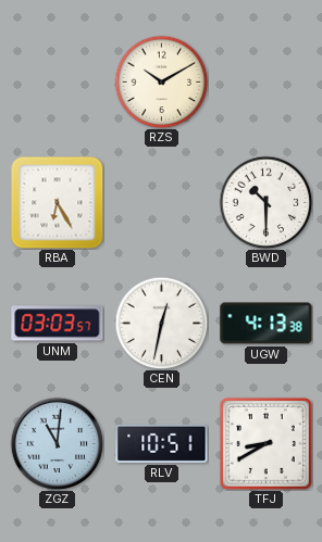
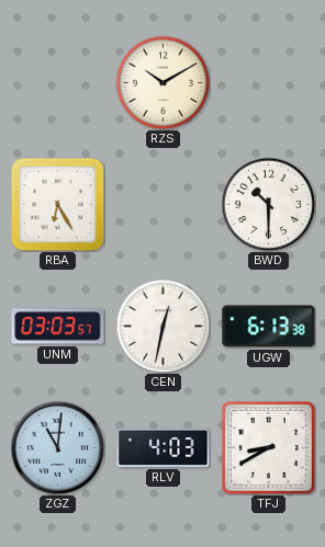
UGW: 4:13 -> 6:13 (269, 327)
RLV: 10:51 -> 4:03 (164, 447)
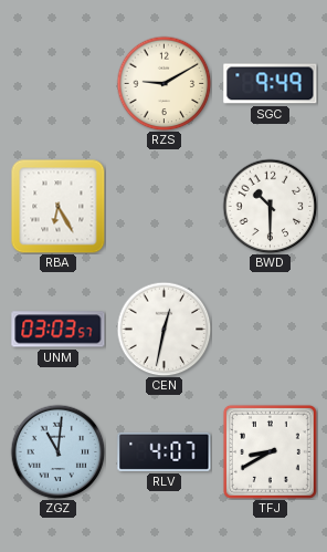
RZS: 10:10 -> 9:10 (163, 83)
SGC: none -> 9:49 (271, 84)
UGW: 6:13 -> none (269, 327)
RLV: 4:03 -> 4:07 (165, 451)
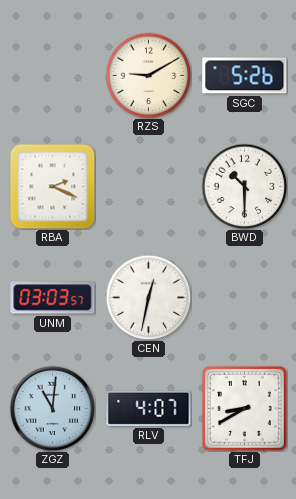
SGC: 9:49 -> 5:26 (245, 76)
RBA: 6:25 -> 2:19 (52, 186)
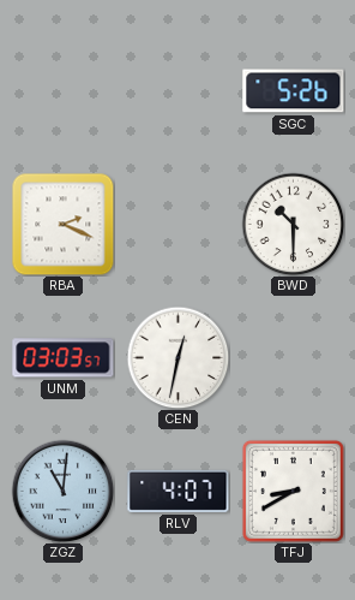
RZS: 9:10 -> none (148, 75)
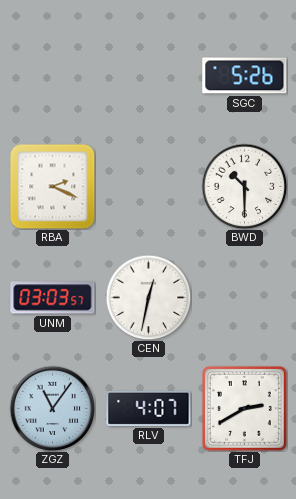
ZGZ: 11:01 -> 11:06 (52, 408)
TFJ: 8:40 -> 2:40 (244, 408)
